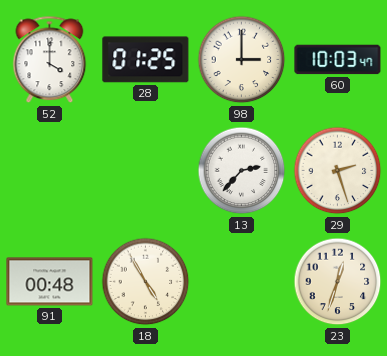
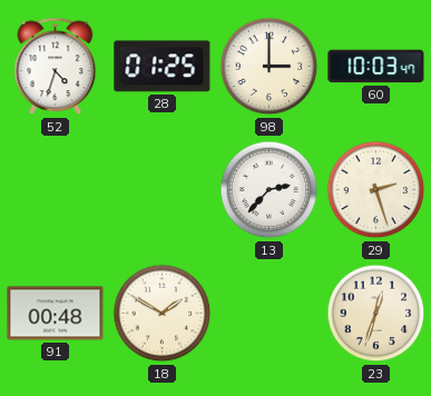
52: 4:00 -> 4:33 (56, 67)
18: 4:55 -> 1:50 (163, 314)
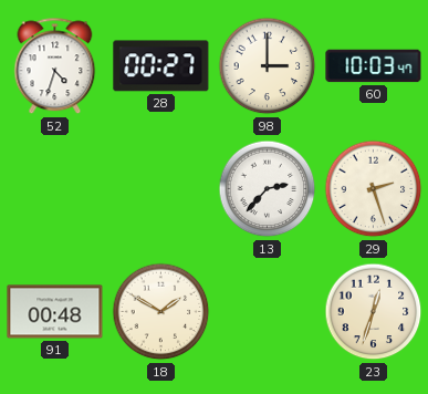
28: 01:25 -> 00:27 (161, 66)
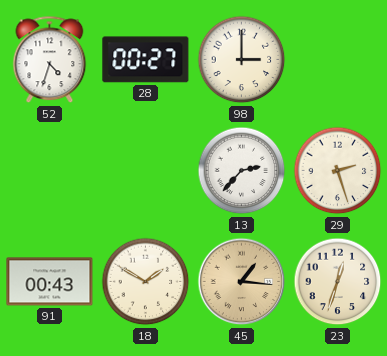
60: 10:03 -> none (374, 66)
91: 00:48 -> 00:43 (50, 282)
45: none -> 1:16 (242, 282)
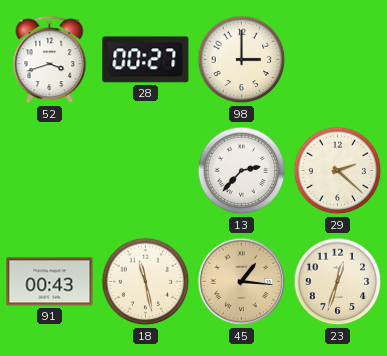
52: 4:33 -> 3:42 (50, 60)
29: 2:27 -> 2:22 (338, 171)
18: 1:50 -> 11:28 (146, 282)
